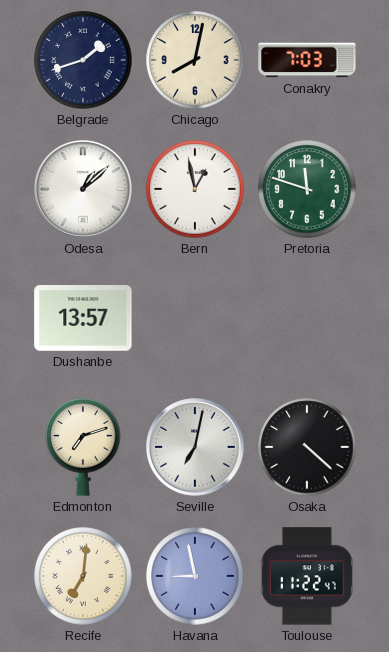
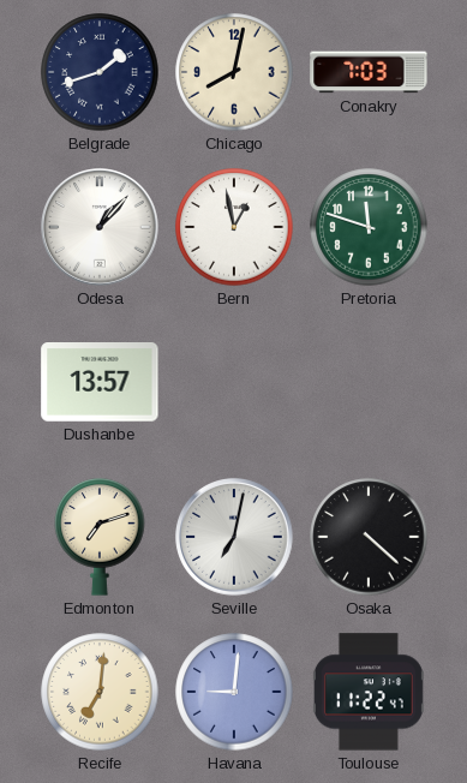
Odesa: 1:08 -> 1:07 (100, 227)
Havana: 8:58 -> 9:01 (234, 692)
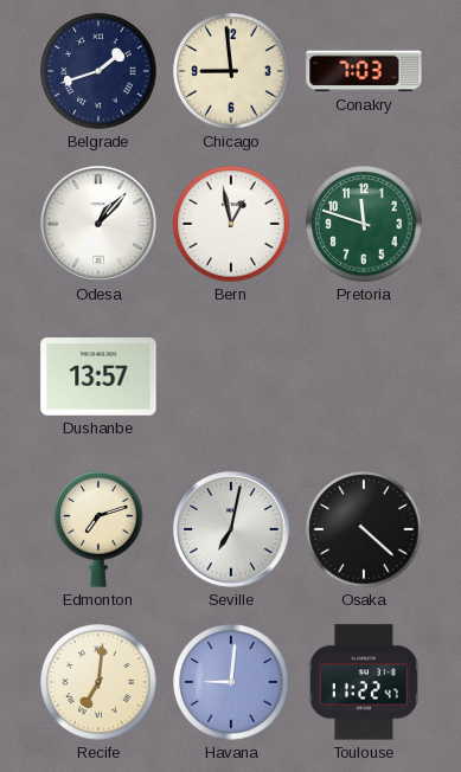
Chicago: 8:02 -> 8:59 (231, 71)
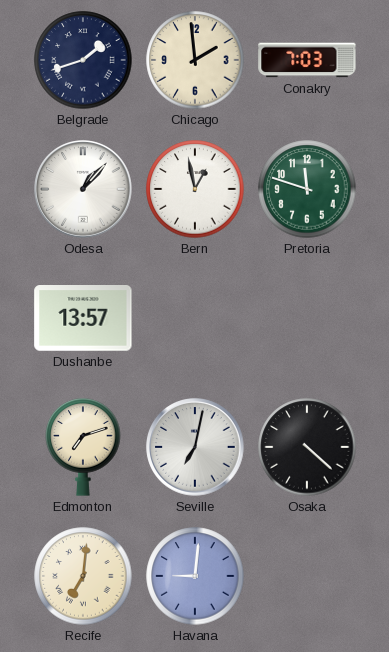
Chicago: 8:59 -> 1:59 (195, 60)
Toulouse: 11:22 -> none (364, 682)
